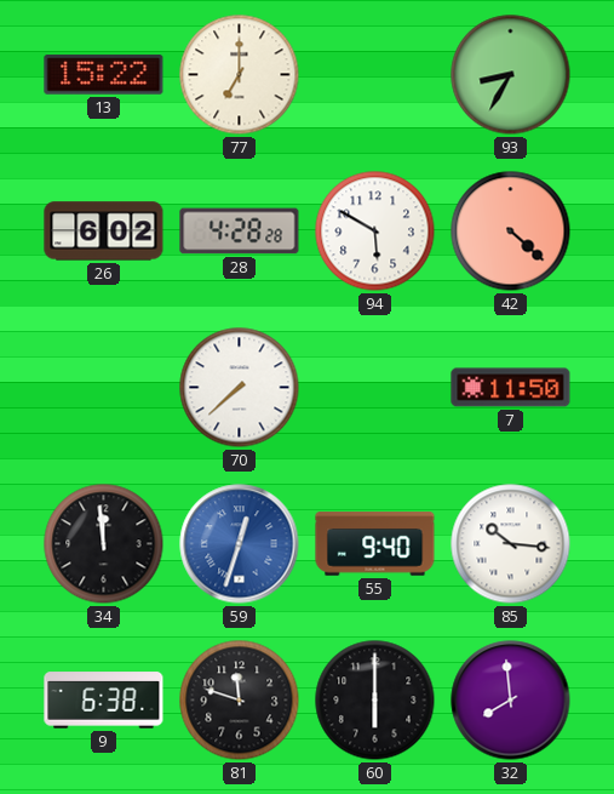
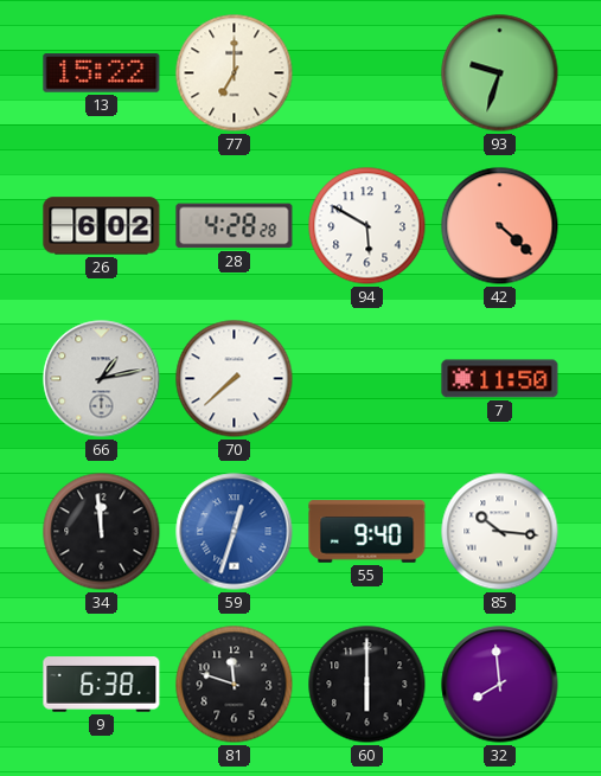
93: 8:35 -> 9:33 (500, 73)
66: none -> 1:13 (102, 379)
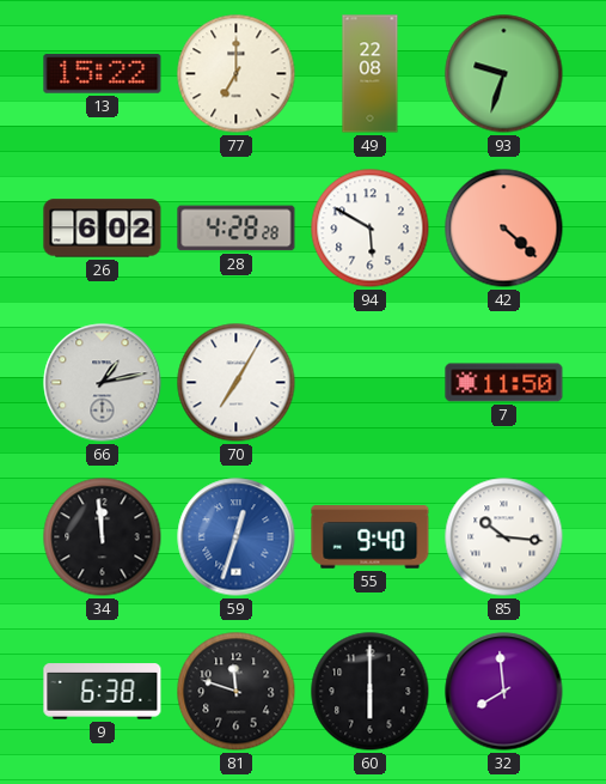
49: none -> 22:08 (371, 74)
70: 7:38 -> 7:05 (237, 383)
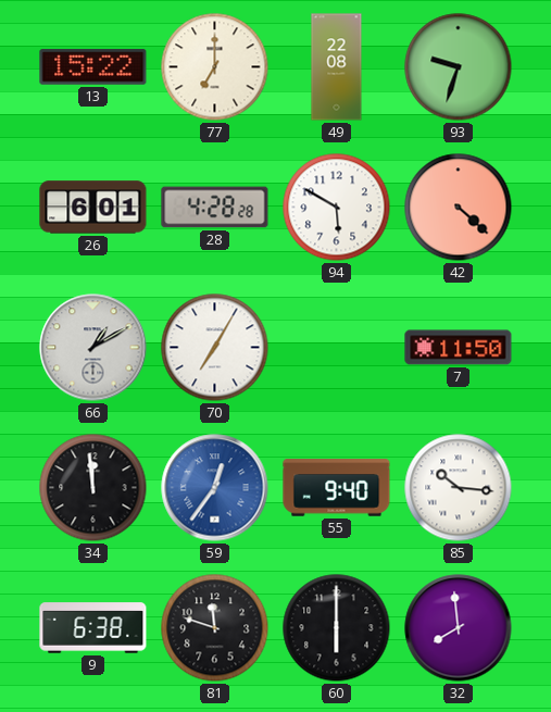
26: 6:02 -> 6:01 (93, 208)
66: 1:13 -> 1:10 (93, 348)
59: 12:33 -> 12:36 (215, 488)
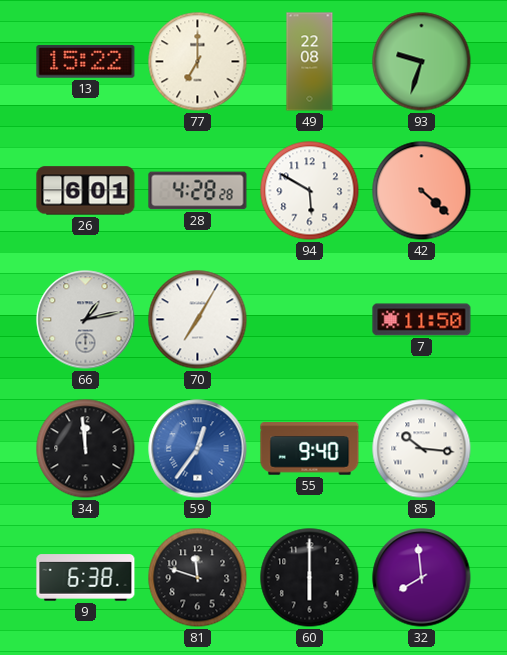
66: 1:10 -> 1:13 (86, 320)
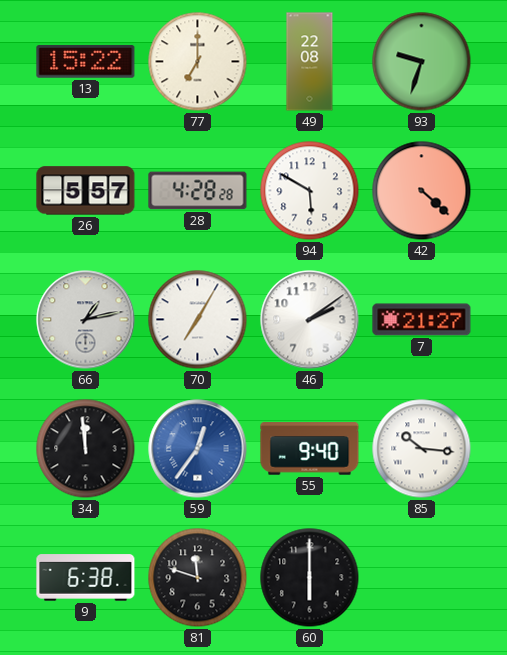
26: 6:01 -> 5:57 (86, 191)
46: none -> 2:09 (310, 320)
7: 11:50 -> 21:27 (422, 320)
32: 7:59 -> none (422, 578)
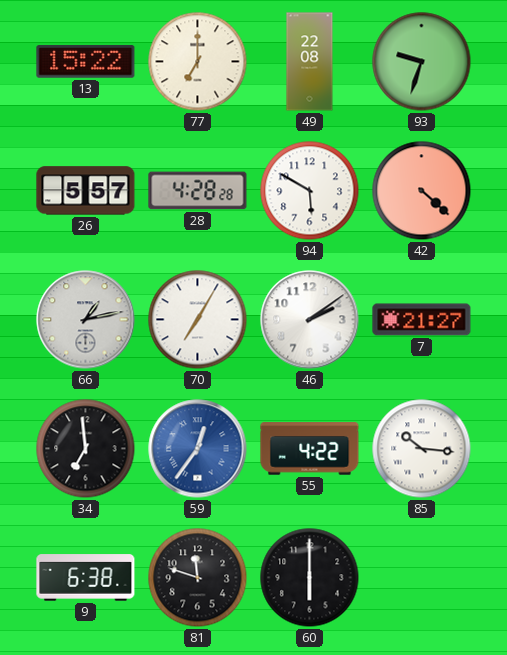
34: 11:59 -> 6:59 (86, 449)
55: 9:40 -> 4:22 (310, 449)
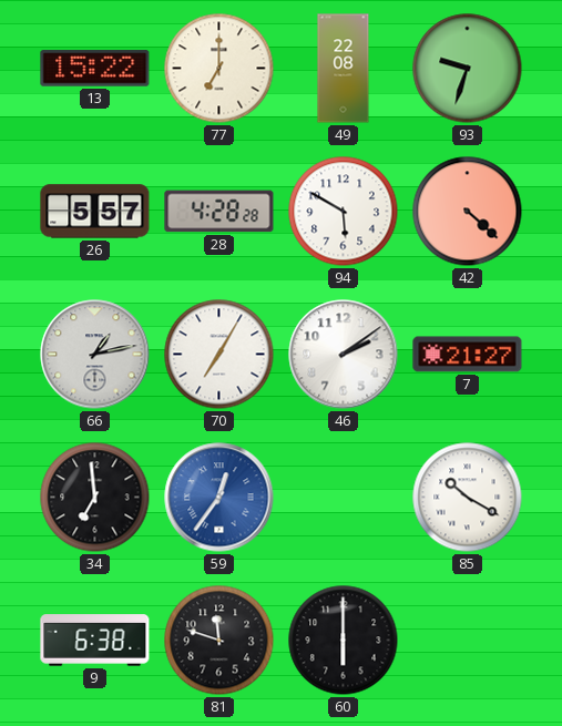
55: 4:22 -> none (310, 449)
85: 10:16 -> 10:20 (468, 498)
